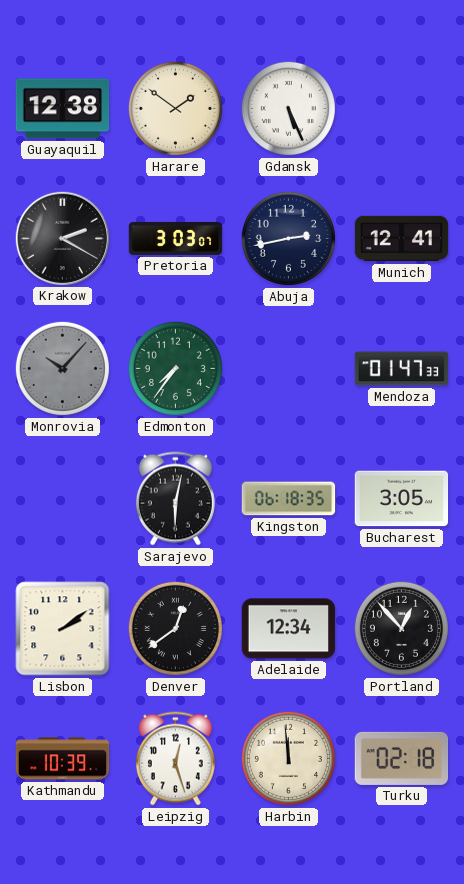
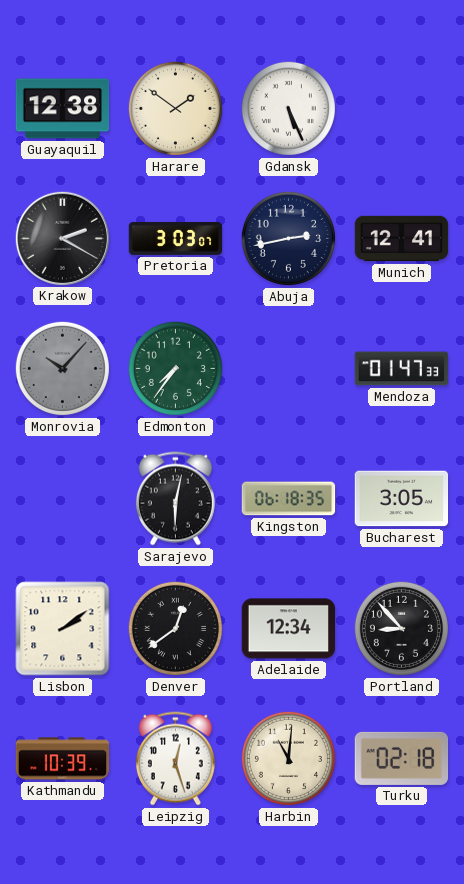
Portland: 12:53 -> 8:53 (401, 628)
Harbin: 11:59 -> 11:01 (288, 758)
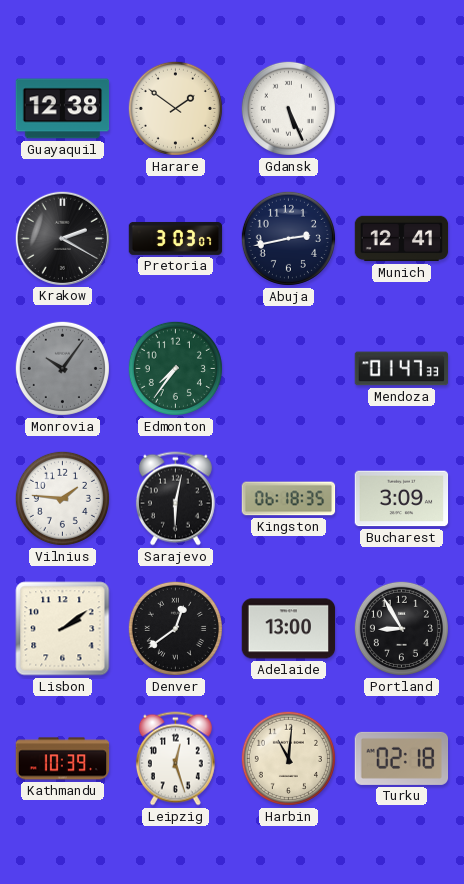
Monrovia: 10:07 -> 10:06 (62, 368)
Vilnius: none -> 1:46 (62, 498)
Bucharest: 3:05 -> 3:09 (402, 499)
Adelaide: 12:34 -> 13:00 (289, 629)
Portland: 8:53 -> 8:55 (401, 628)
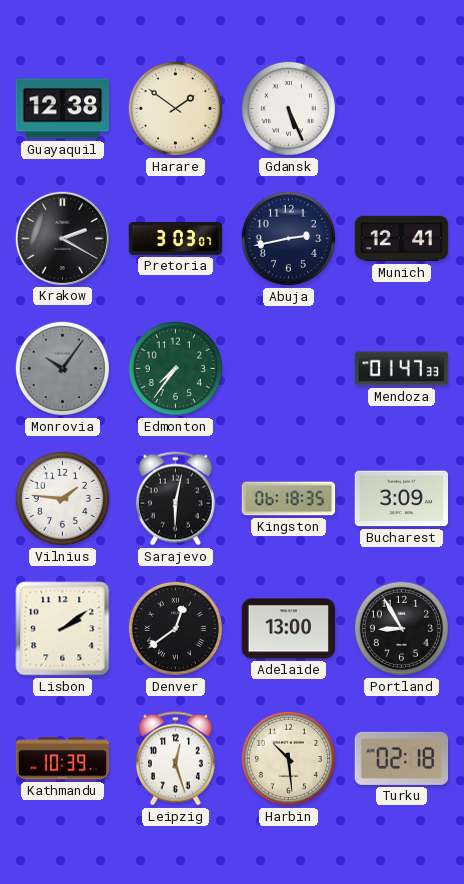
Harbin: 11:01 -> 10:29 (288, 758)
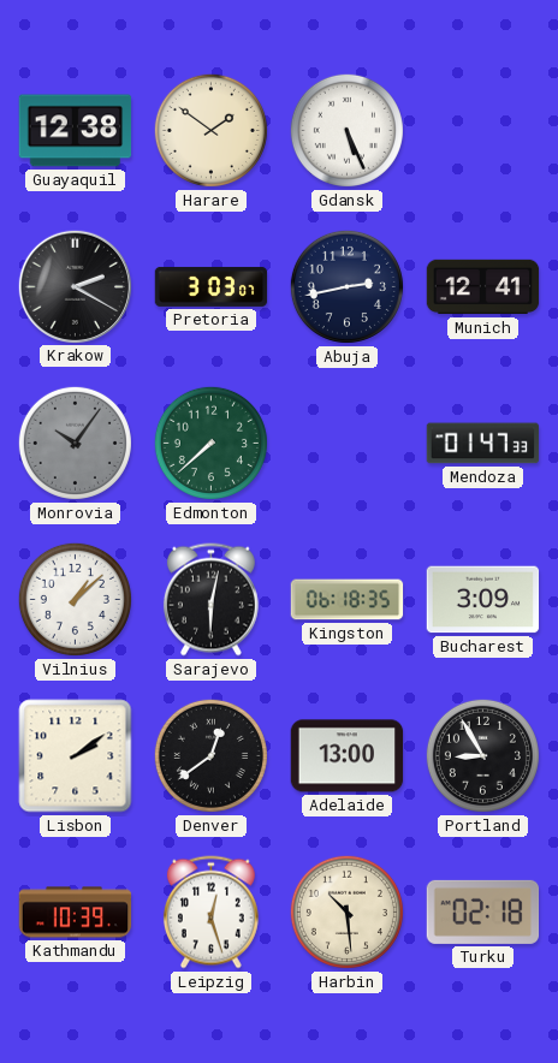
Edmonton: 7:36 -> 7:38 (210, 443)
Vilnius: 1:46 -> 1:08 (75, 599)
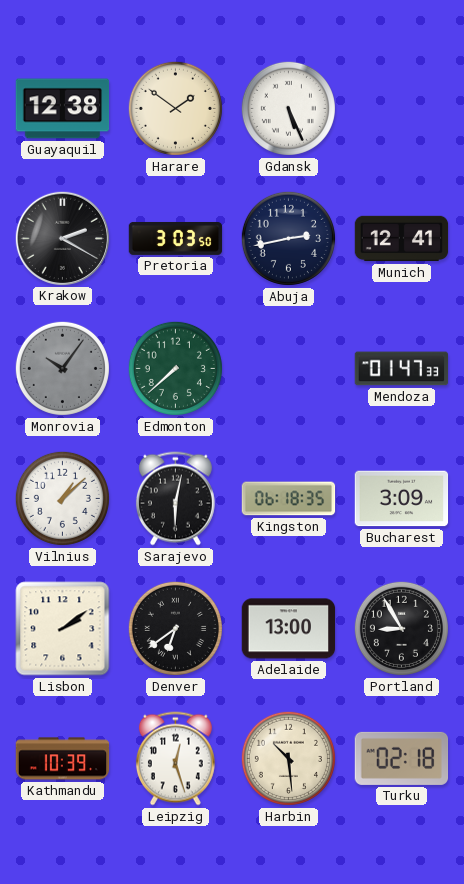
Pretoria: 3:03:07 -> 3:03:50 (176, 238)
Denver: 12:39 -> 6:39 (175, 628)
